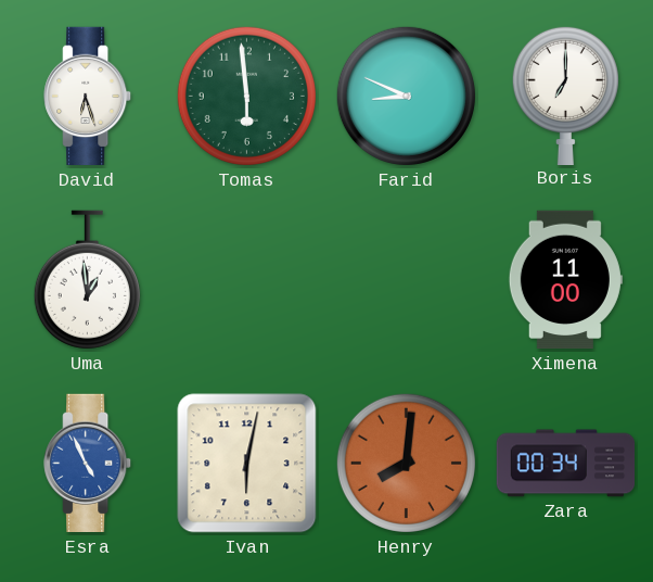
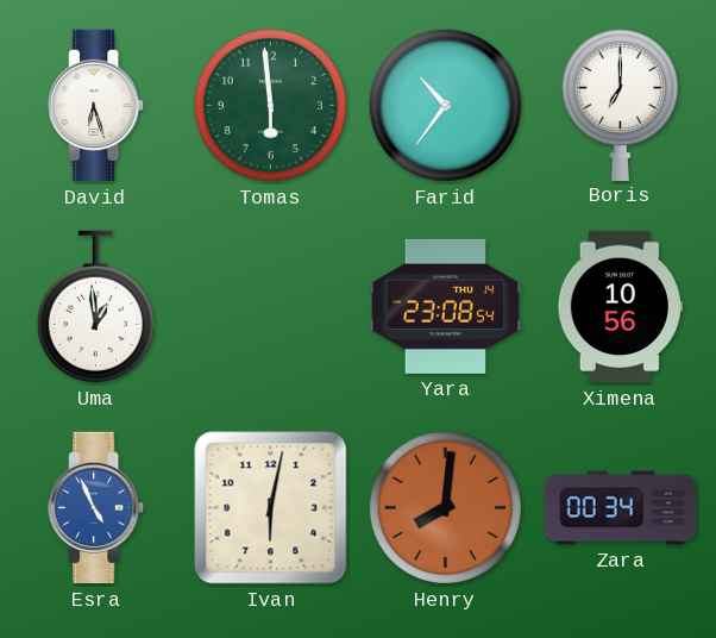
Farid: 8:49 -> 10:36 (445, 105)
Yara: none -> 23:08 (446, 306)
Ximena: 11:00 -> 10:56 (620, 307)
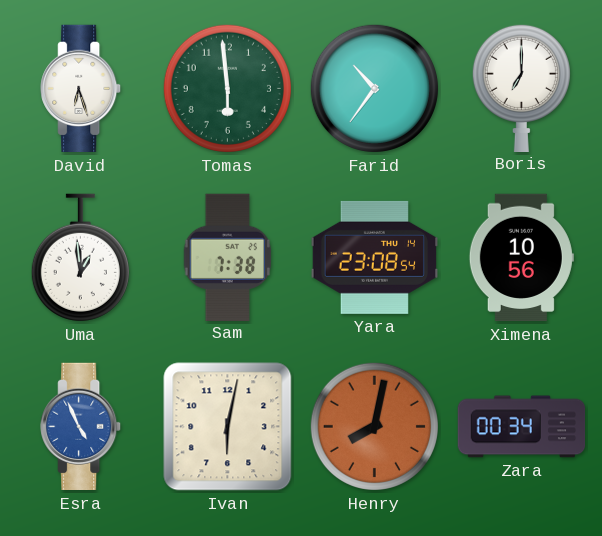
Sam: none -> 7:38 (228, 257)
Henry: 8:01 -> 8:02 (374, 426)
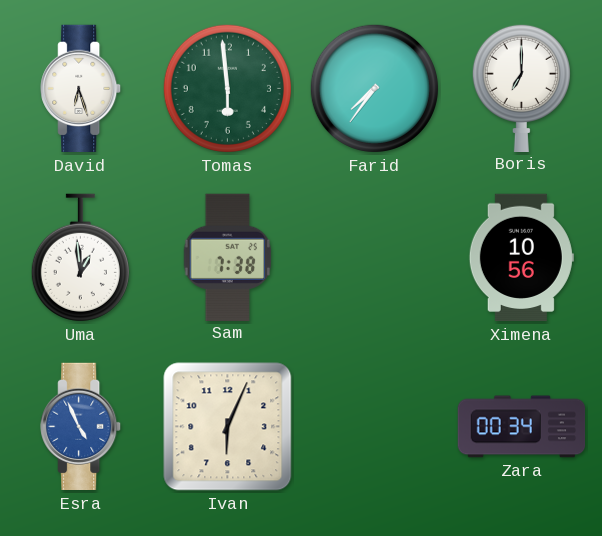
Farid: 10:36 -> 7:36 (374, 88)
Yara: 23:08 -> none (375, 257)
Ivan: 6:02 -> 6:04 (228, 427)
Henry: 8:02 -> none (374, 426)
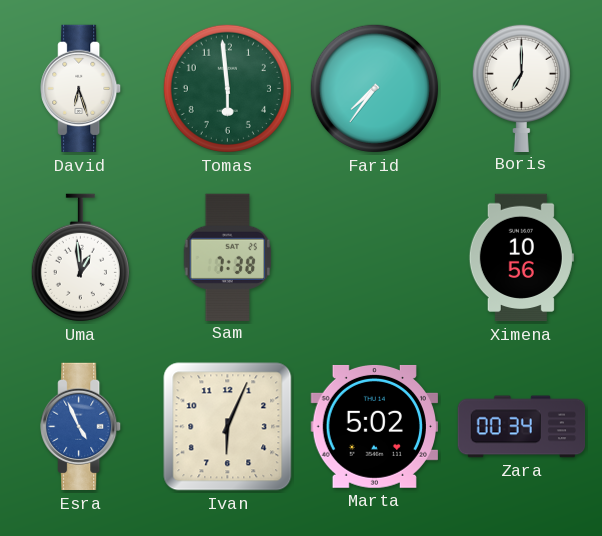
Marta: none -> 5:02 (374, 426)
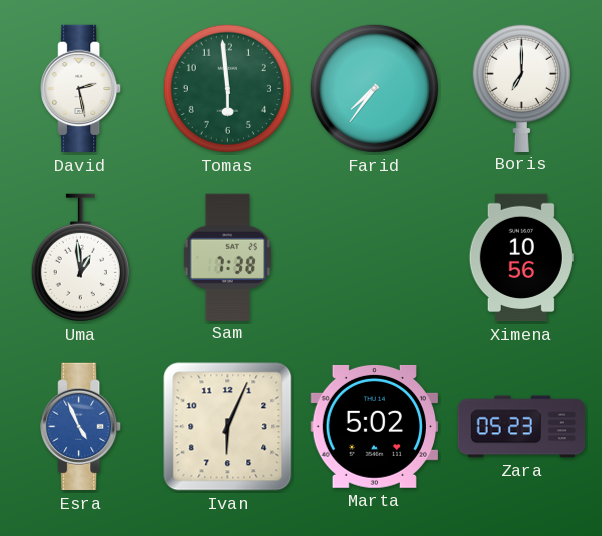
David: 6:27 -> 2:28 (81, 89)
Zara: 00:34 -> 05:23 (522, 427)
